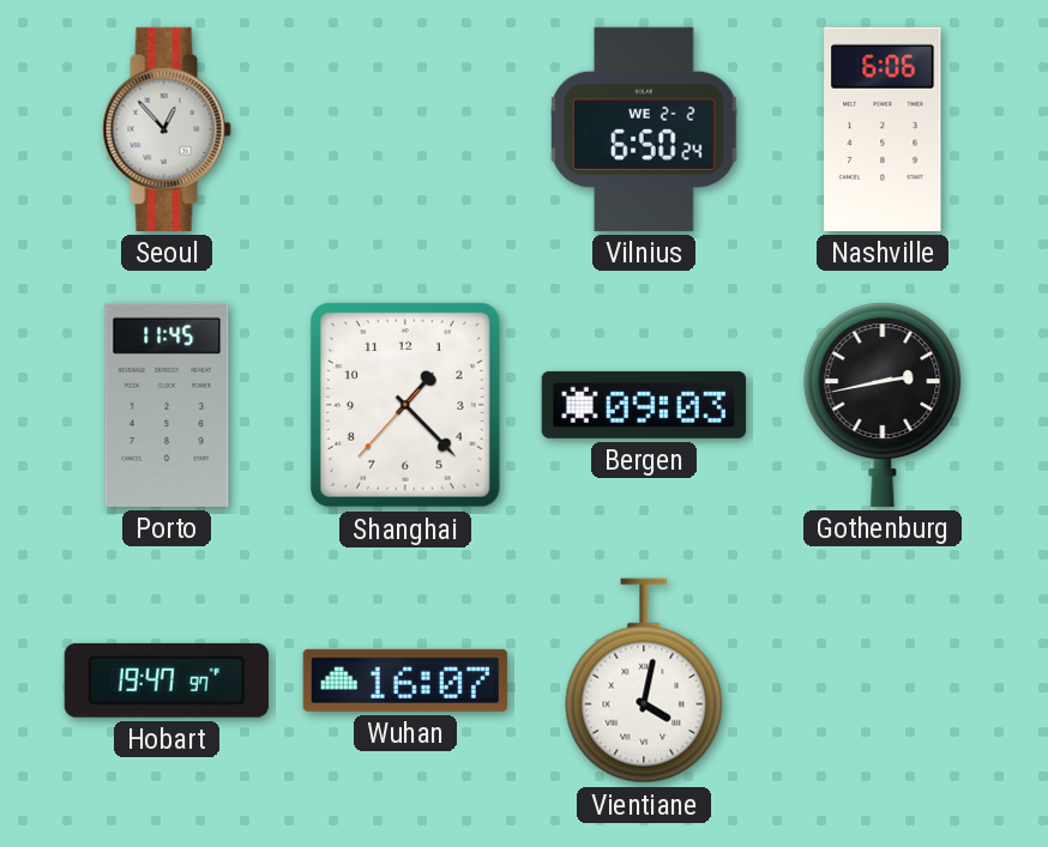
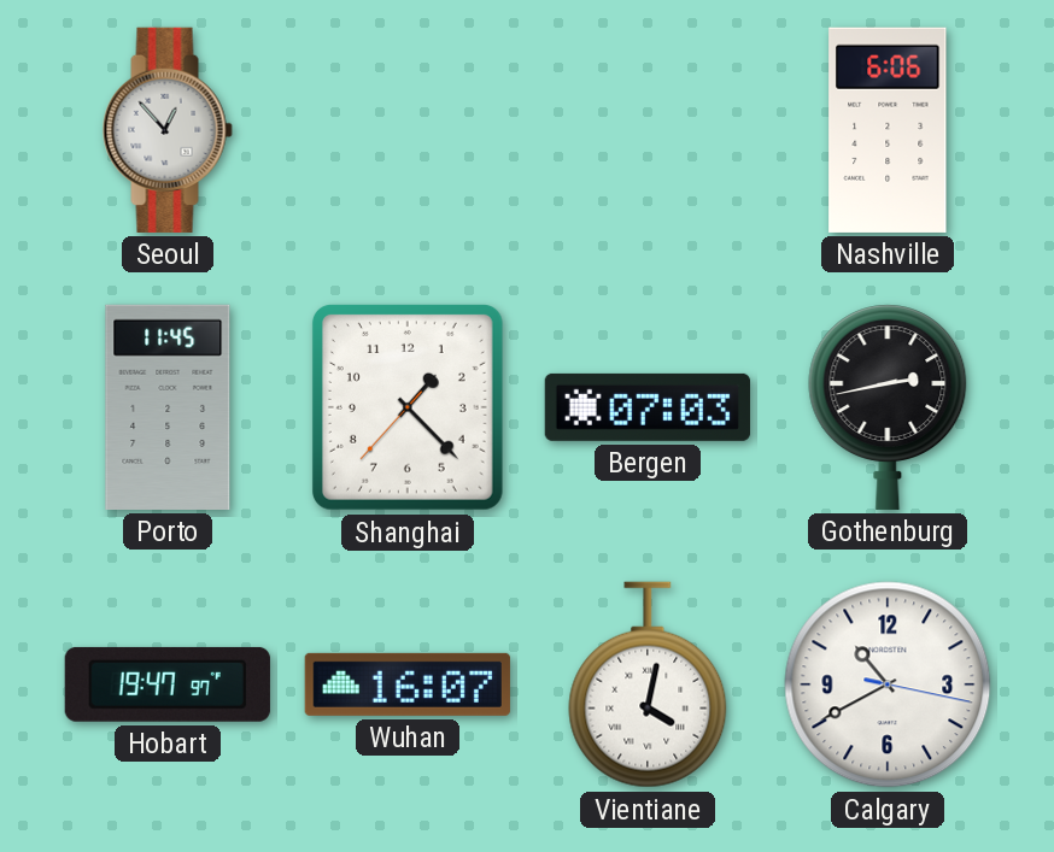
Vilnius: 6:50 -> none (644, 129)
Bergen: 09:03 -> 07:03 (648, 407)
Calgary: none -> 10:40 (888, 684)
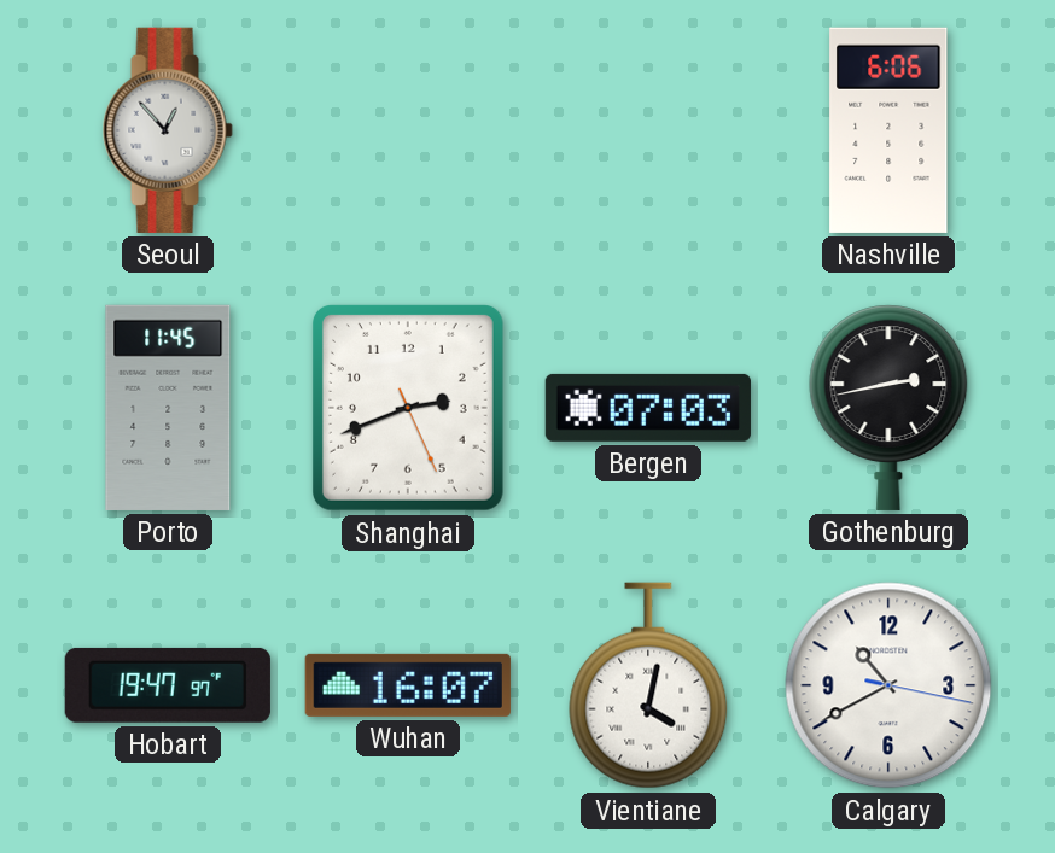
Shanghai: 1:22 -> 2:41 (408, 409)
